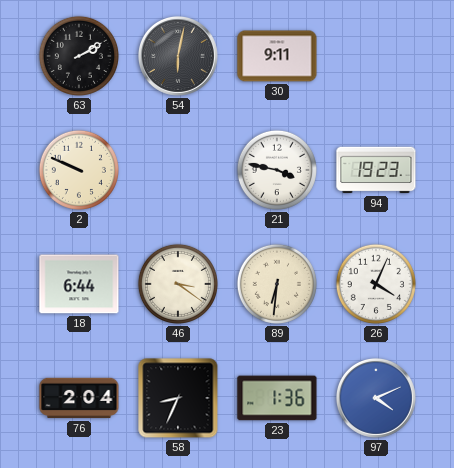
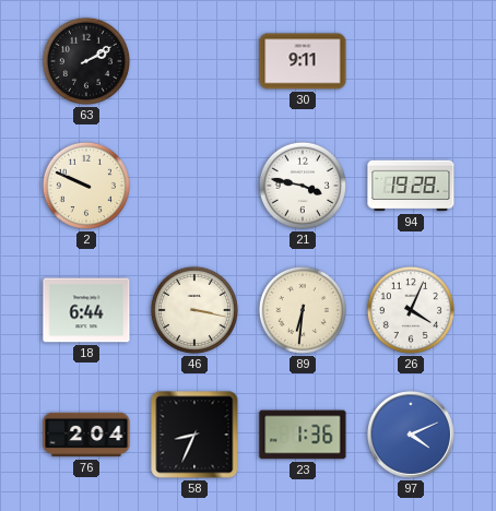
54: 6:02 -> none (178, 56)
94: 19:23 -> 19:28 (411, 186)
46: 3:21 -> 3:17 (194, 310)
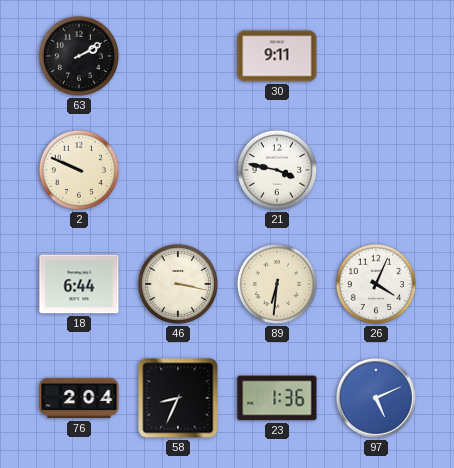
94: 19:28 -> none (411, 186)
97: 4:11 -> 5:11 (376, 398)
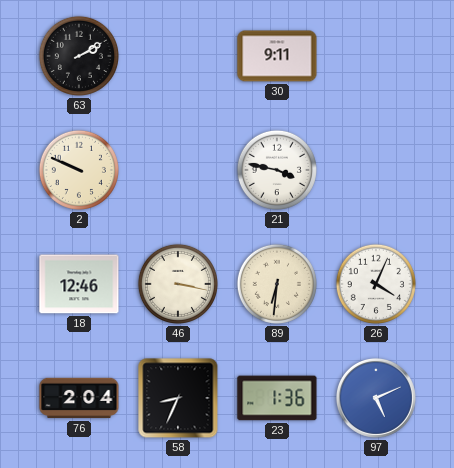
18: 6:44 -> 12:46 (79, 284)
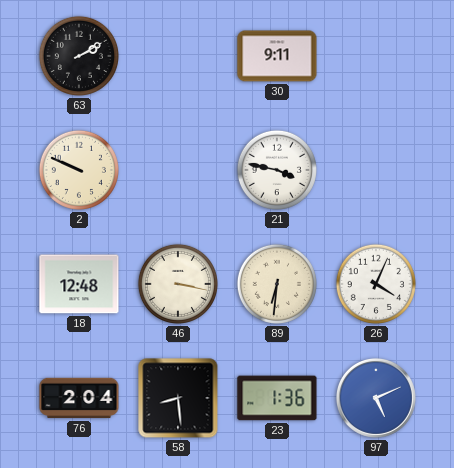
18: 12:46 -> 12:48 (79, 284)
58: 8:34 -> 8:29 (178, 398)
